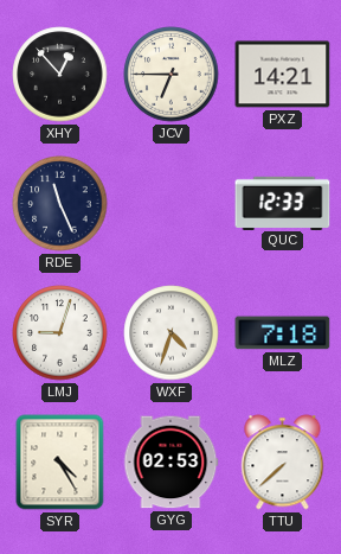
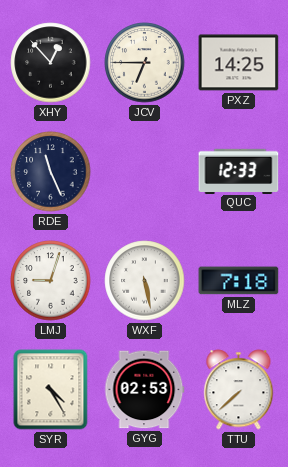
PXZ: 14:21 -> 14:25 (239, 63)
WXF: 4:33 -> 5:28 (145, 281)
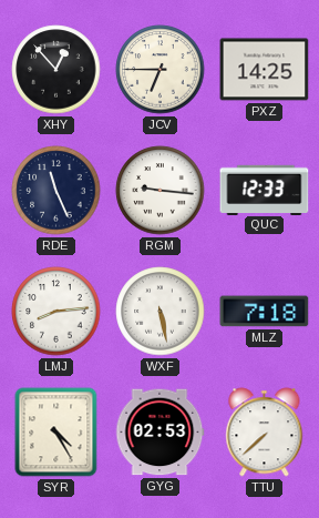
RGM: none -> 9:16 (161, 191)
LMJ: 9:03 -> 8:14 (56, 312)
